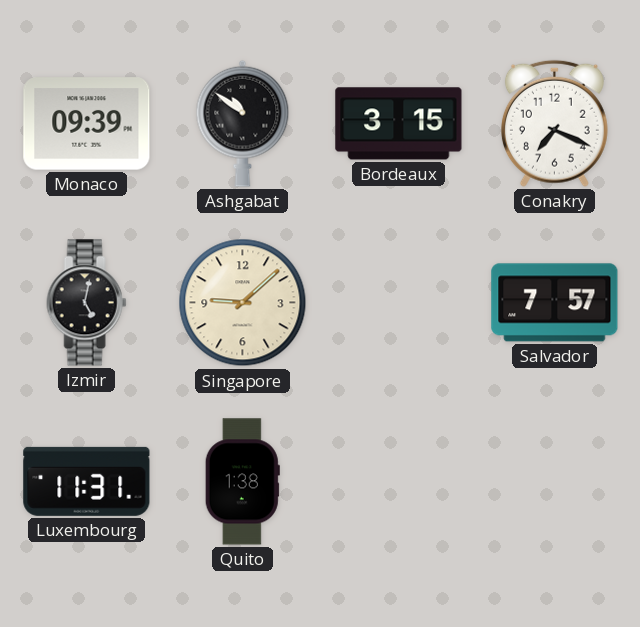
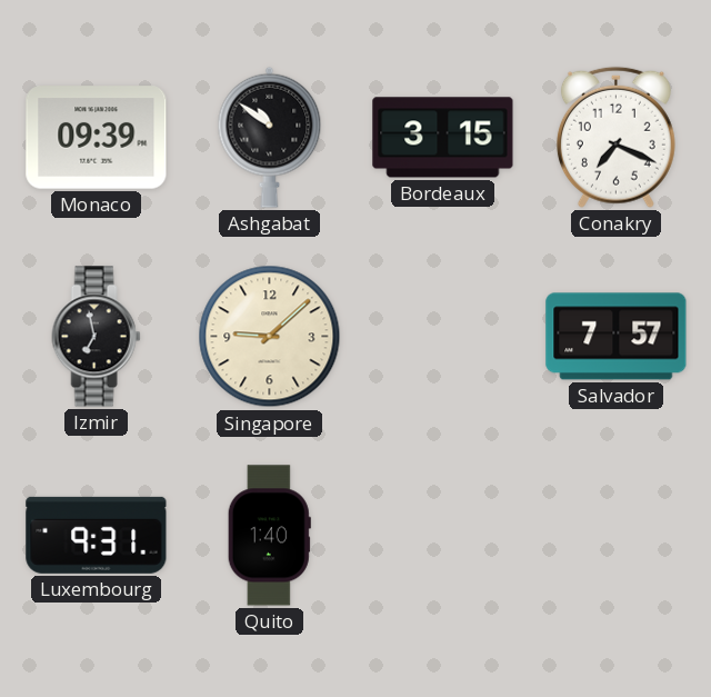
Izmir: 5:02 -> 6:58 (97, 337)
Luxembourg: 11:31 -> 9:31 (97, 535)
Quito: 1:38 -> 1:40 (269, 536)
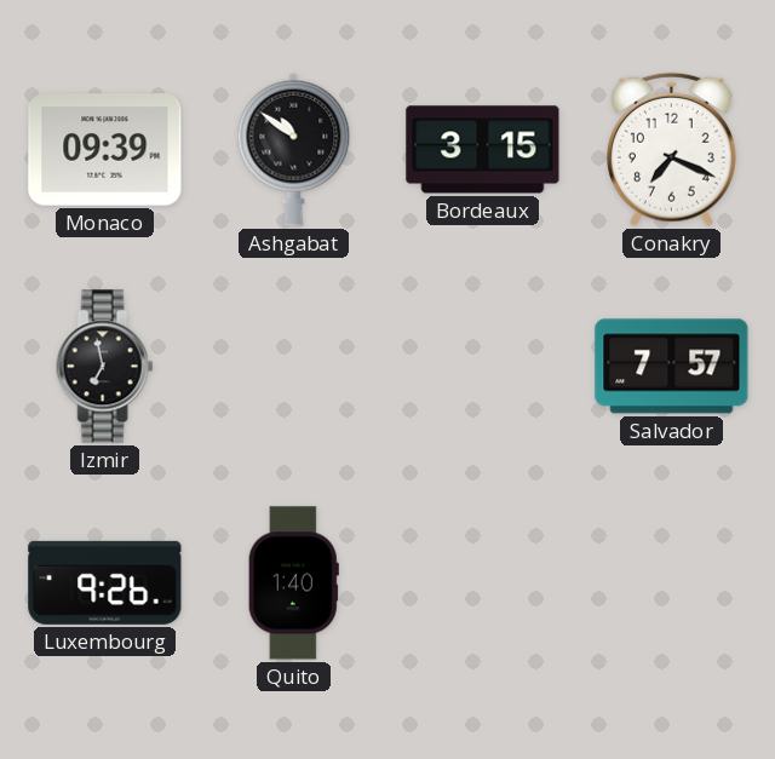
Singapore: 9:08 -> none (270, 337)
Luxembourg: 9:31 -> 9:26 (105, 582)
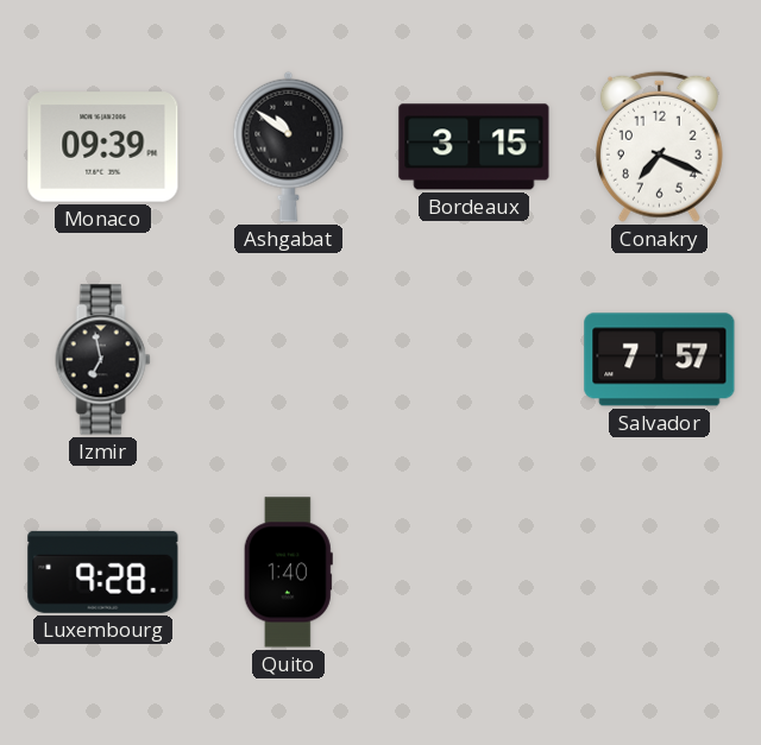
Luxembourg: 9:26 -> 9:28 (103, 572)
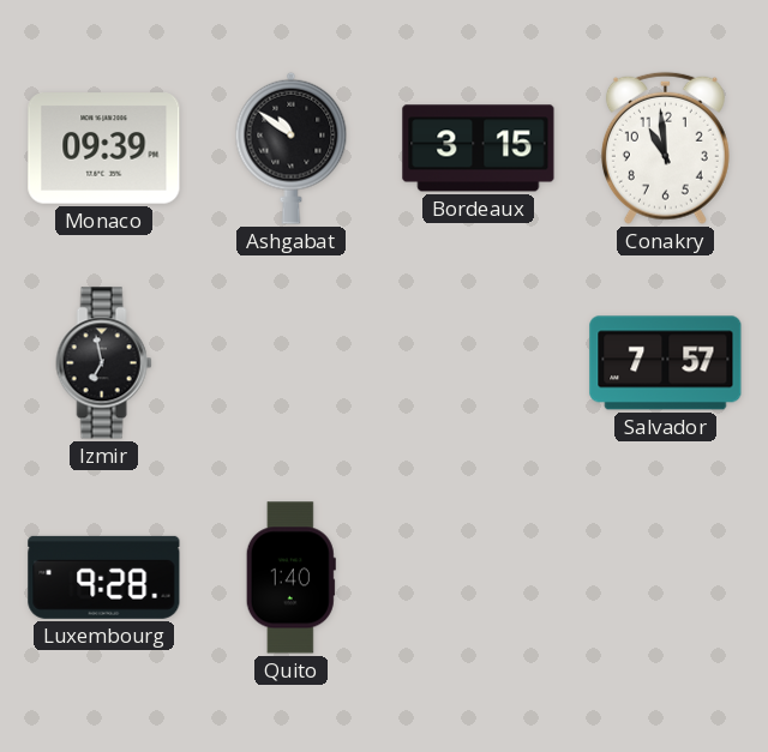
Conakry: 7:19 -> 10:59 (665, 148)
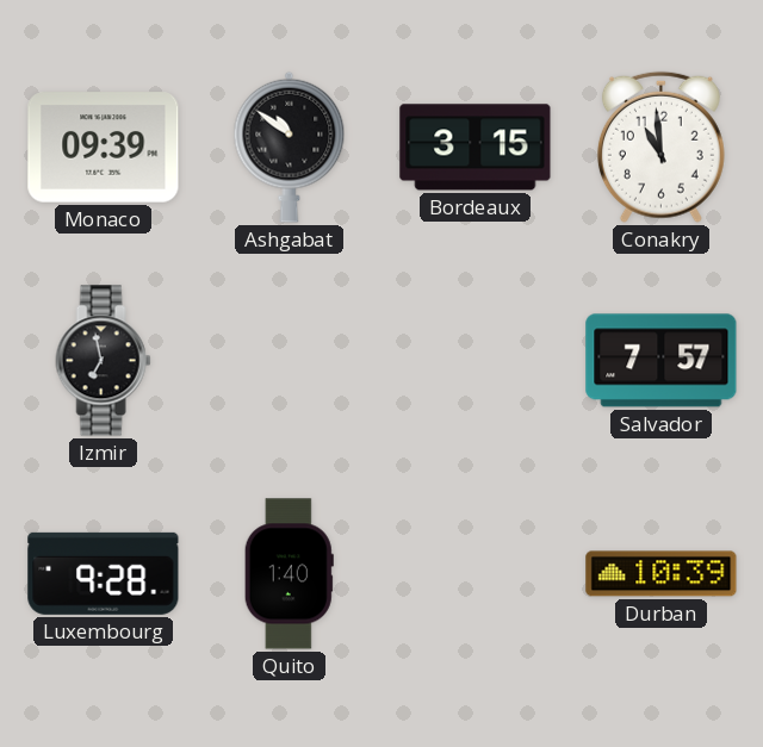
Durban: none -> 10:39 (662, 574)
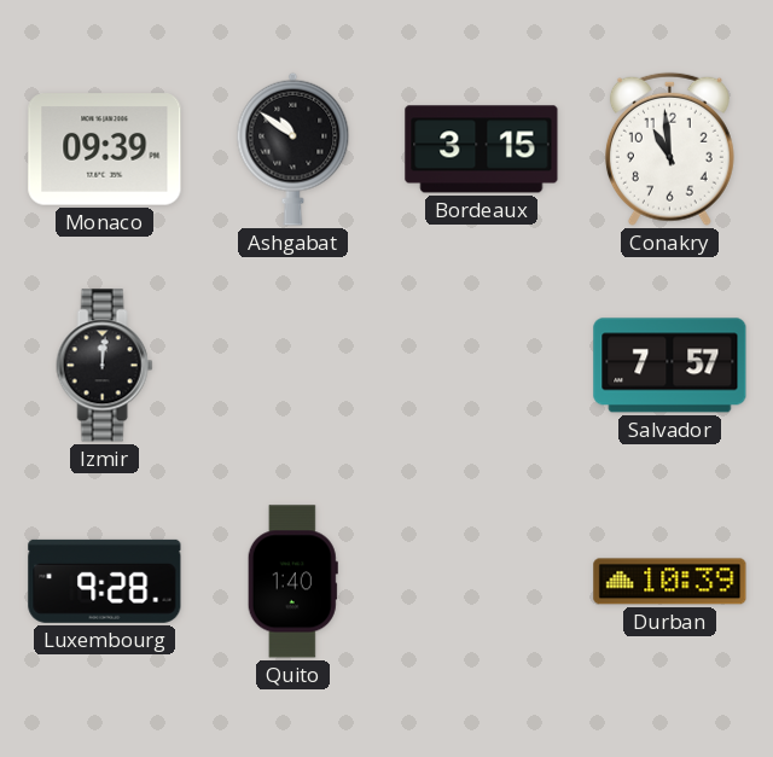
Izmir: 6:58 -> 12:01 (105, 366)
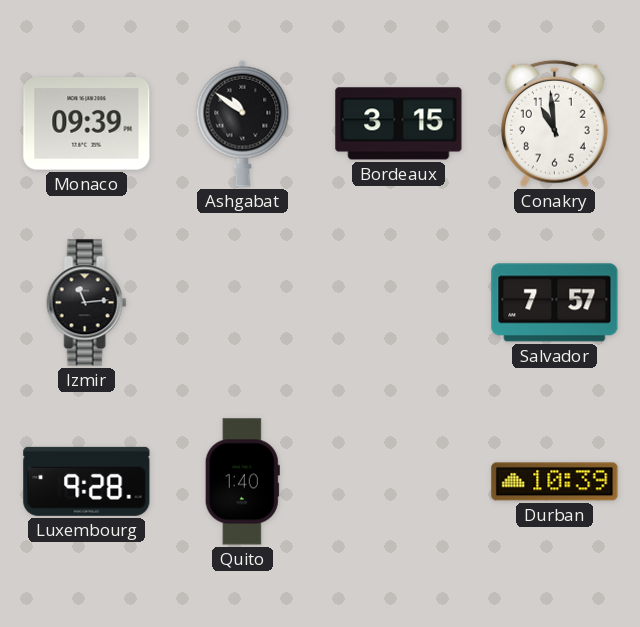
Izmir: 12:01 -> 11:14 (87, 303)
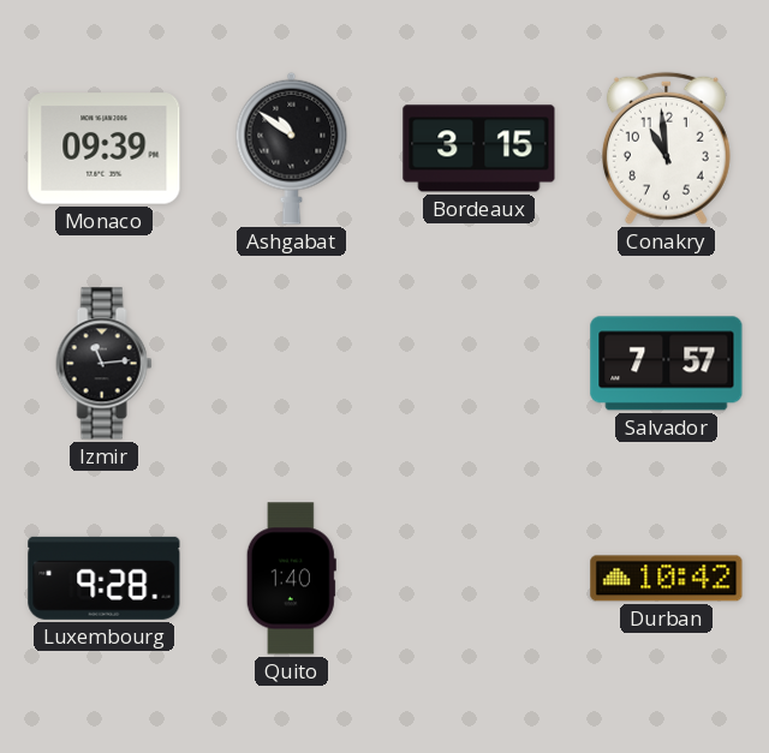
Durban: 10:39 -> 10:42 (667, 579)
